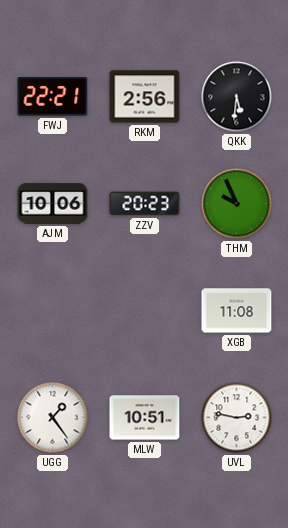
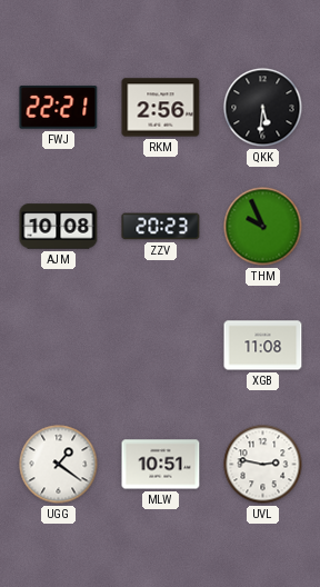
AJM: 10:06 -> 10:08 (59, 227)
UGG: 1:24 -> 1:21 (59, 465)
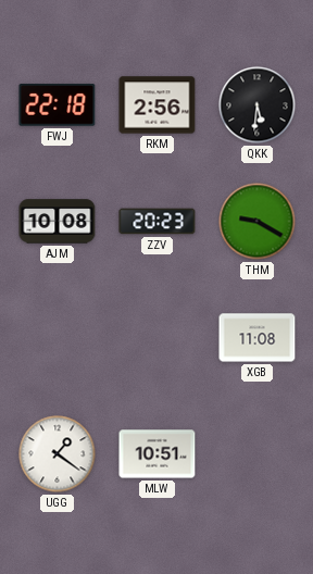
FWJ: 22:21 -> 22:18 (58, 105)
THM: 9:56 -> 9:20 (258, 222)
UVL: 2:47 -> none (263, 465)
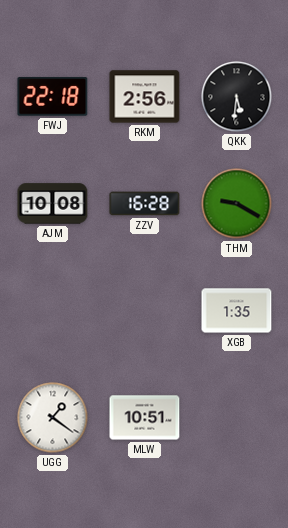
ZZV: 20:23 -> 16:28 (145, 204)
XGB: 11:08 -> 1:35 (237, 311)
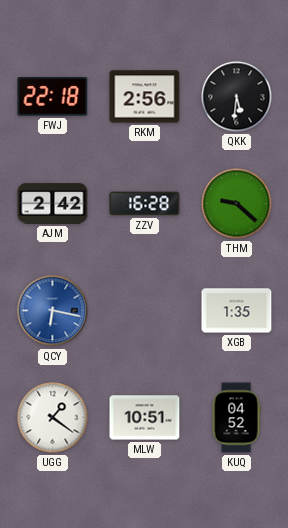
AJM: 10:08 -> 2:42 (53, 204)
THM: 9:20 -> 9:22 (237, 204)
QCY: none -> 6:17 (53, 311)
KUQ: none -> 04:52 (236, 418)
